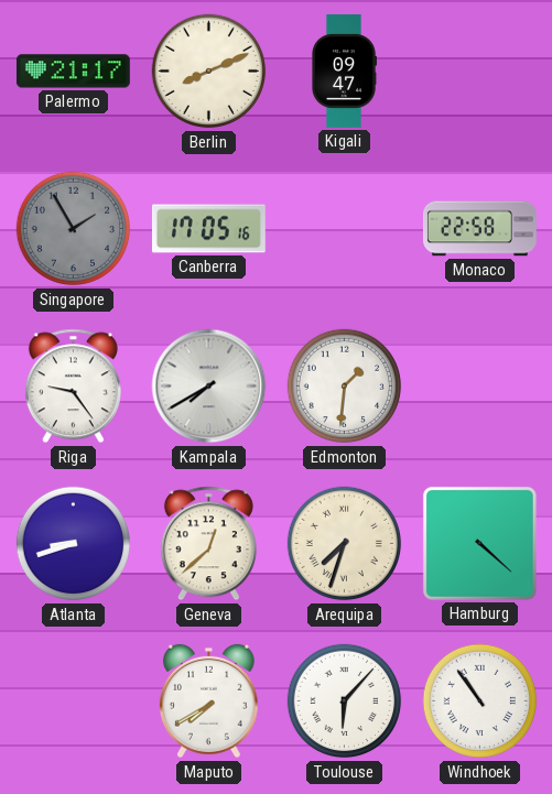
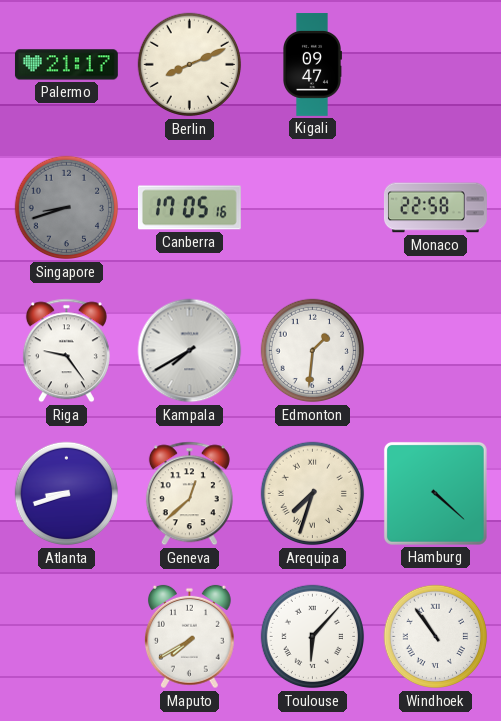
Singapore: 1:55 -> 8:42 (67, 208)
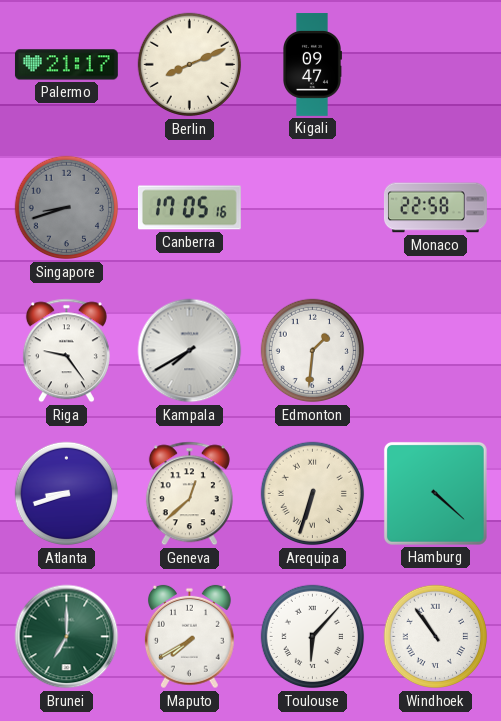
Arequipa: 7:33 -> 6:33 (313, 494)
Brunei: none -> 7:00 (67, 637)
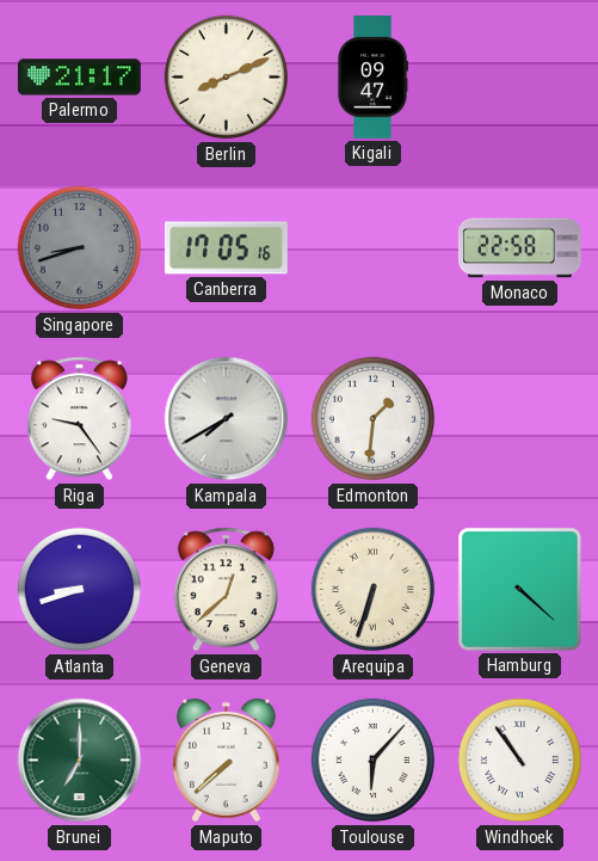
Maputo: 7:40 -> 7:38 (226, 761)
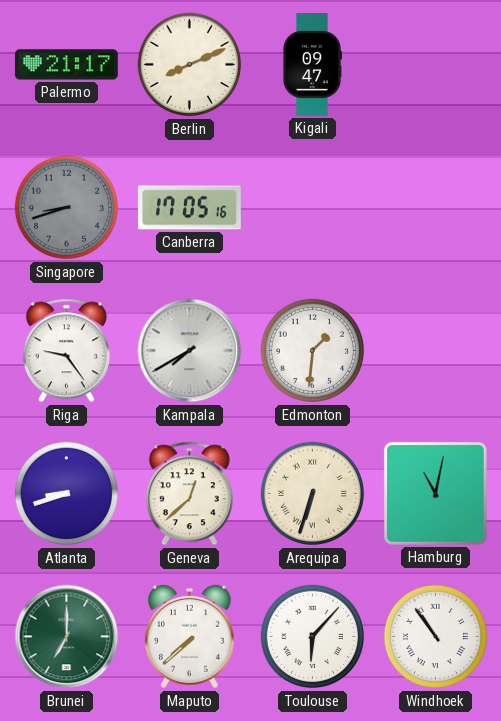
Monaco: 22:58 -> none (519, 248)
Hamburg: 4:22 -> 11:02 (435, 493)
